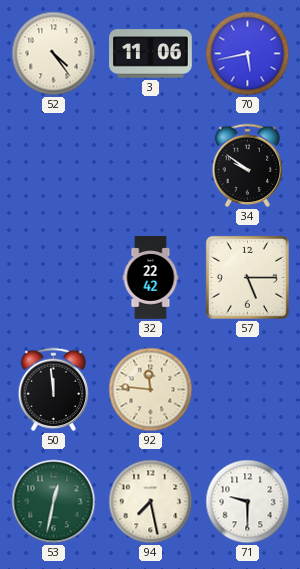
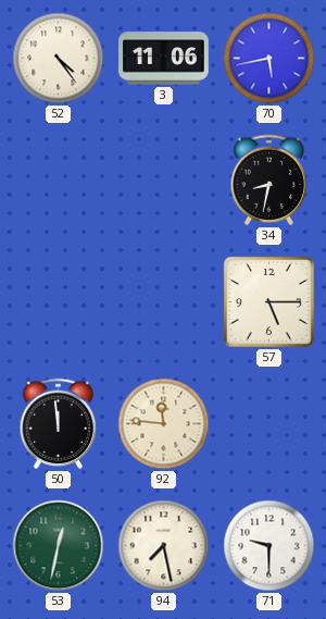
34: 9:51 -> 8:32 (269, 181)
32: 22:42 -> none (151, 278)
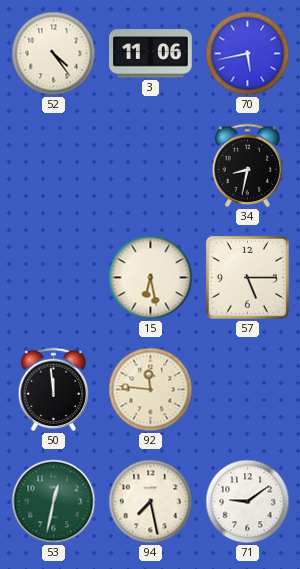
15: none -> 6:28 (151, 278)
71: 9:30 -> 9:09 (248, 502)
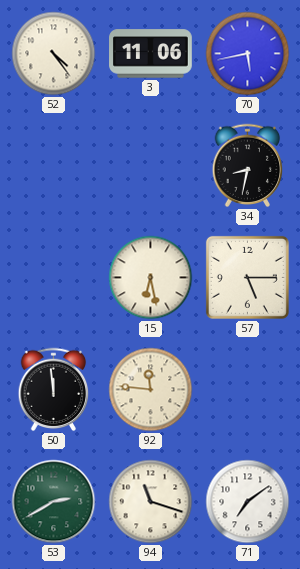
53: 12:32 -> 2:40 (54, 502)
94: 7:28 -> 11:18 (151, 502)
71: 9:09 -> 7:09 (248, 502)
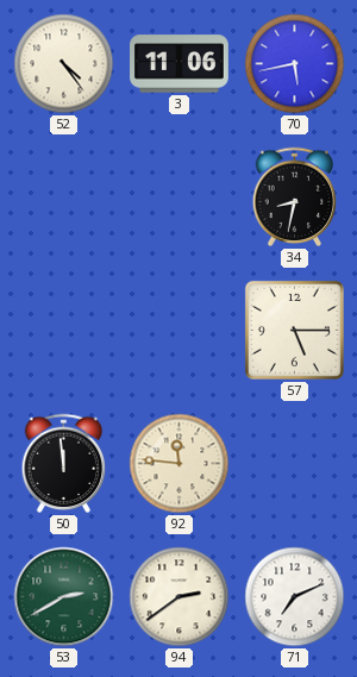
15: 6:28 -> none (151, 278)
94: 11:18 -> 2:39 (180, 597)
71: 7:09 -> 7:11 (295, 597)
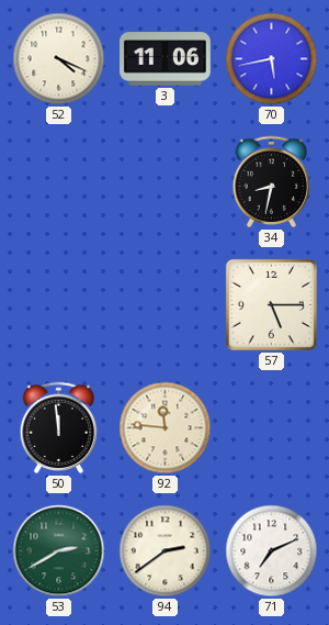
52: 4:24 -> 4:19 (59, 59)
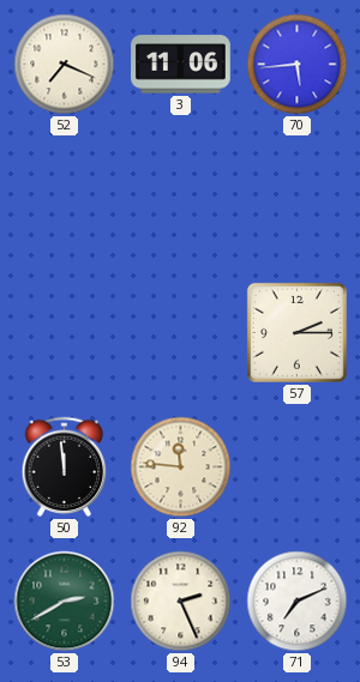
52: 4:19 -> 7:19 (65, 65)
70: 5:43 -> 5:44 (298, 65)
34: 8:32 -> none (272, 182)
57: 5:15 -> 2:15 (296, 332)
94: 2:39 -> 2:26 (181, 602)
